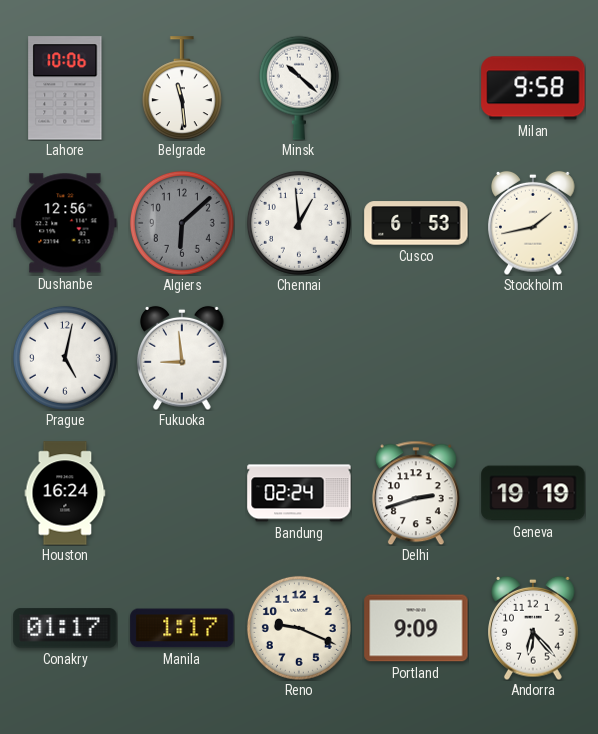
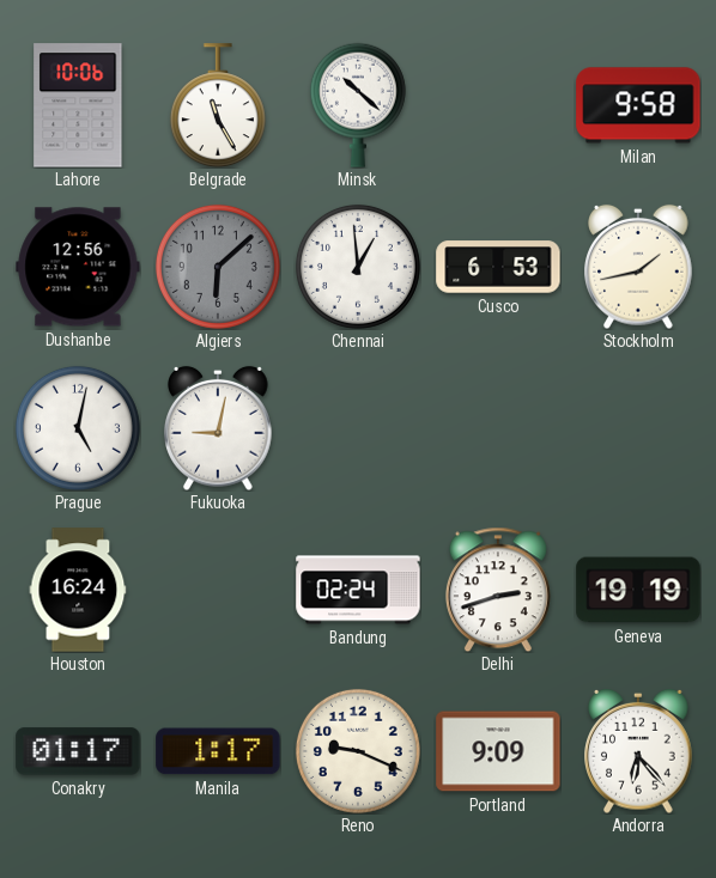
Belgrade: 11:29 -> 11:25 (218, 105)
Fukuoka: 8:59 -> 9:02 (218, 428)
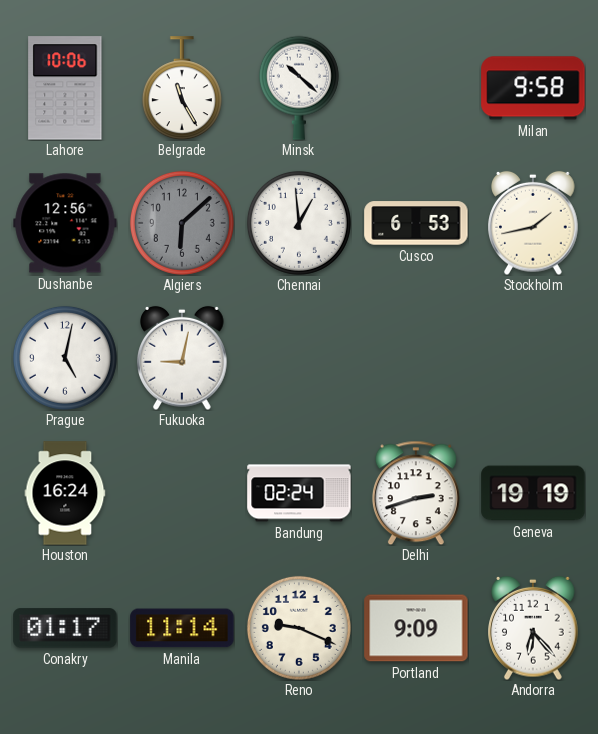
Manila: 1:17 -> 11:14 (182, 628)
